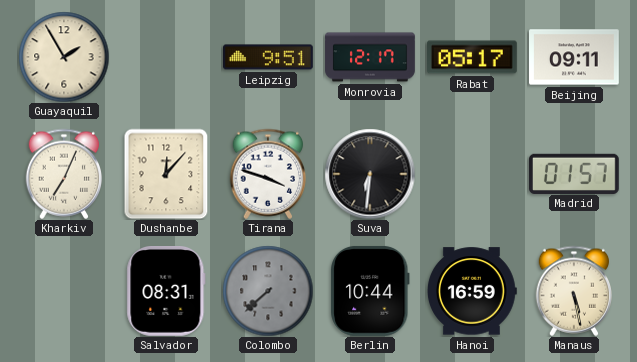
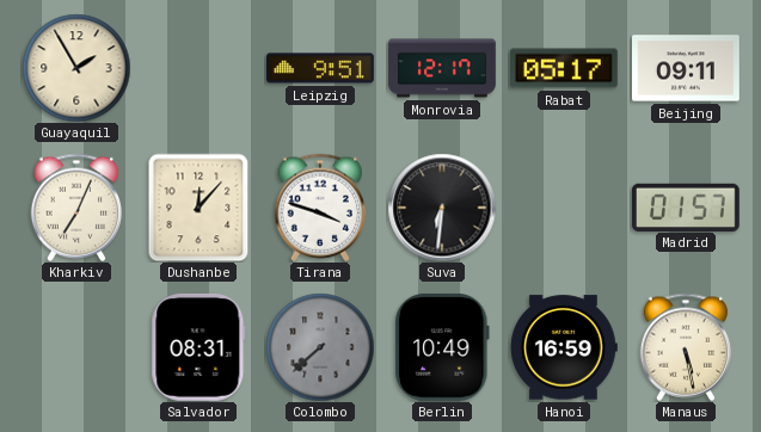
Berlin: 10:44 -> 10:49 (443, 347)
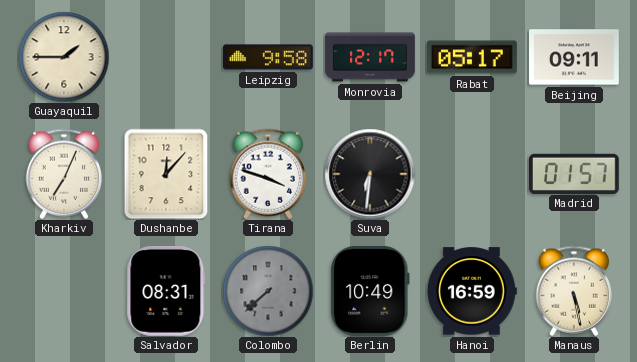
Guayaquil: 1:55 -> 1:45 (64, 57)
Leipzig: 9:51 -> 9:58 (269, 57)
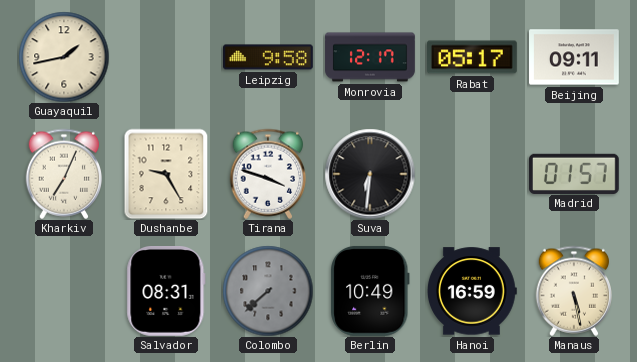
Guayaquil: 1:45 -> 1:43 (64, 57)
Dushanbe: 12:07 -> 9:25 (166, 174)
